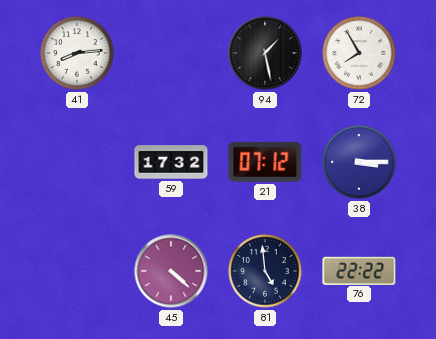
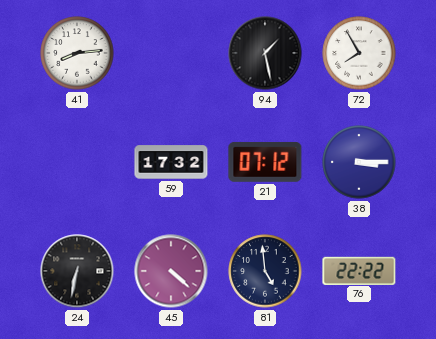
24: none -> 6:32 (77, 271)
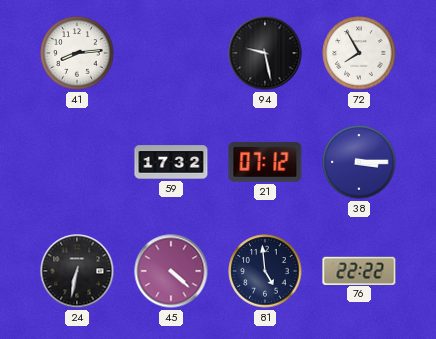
94: 1:28 -> 9:28 (265, 53)
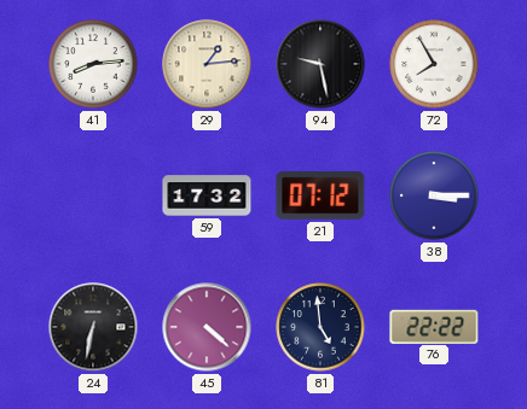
29: none -> 1:14 (207, 64)
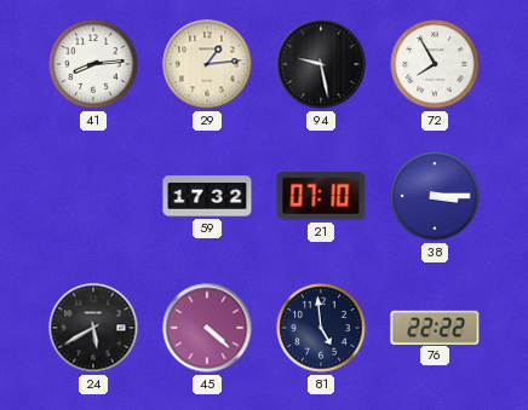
21: 07:12 -> 07:10 (321, 196)
24: 6:32 -> 5:40 (93, 328)
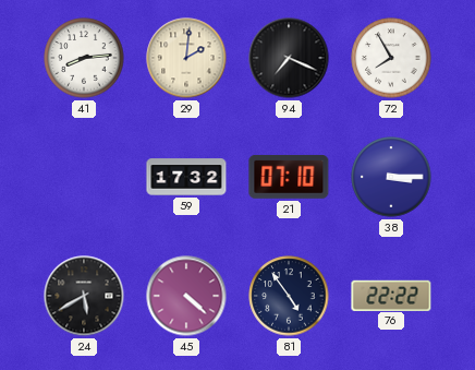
29: 1:14 -> 2:01 (186, 58)
94: 9:28 -> 7:19 (289, 58)
81: 4:59 -> 4:54 (289, 296)
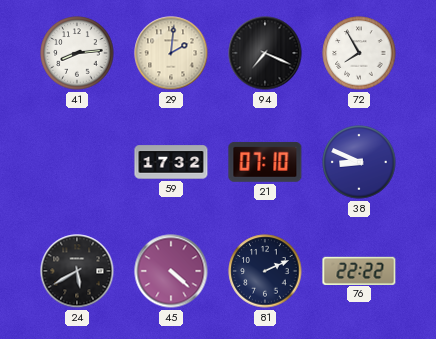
38: 3:15 -> 8:49 (359, 162)
81: 4:54 -> 2:11 (265, 271)
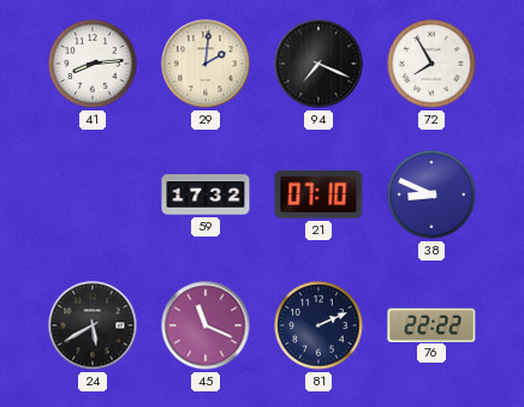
45: 4:22 -> 11:19 (206, 325)
